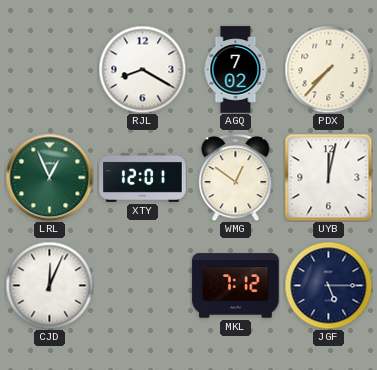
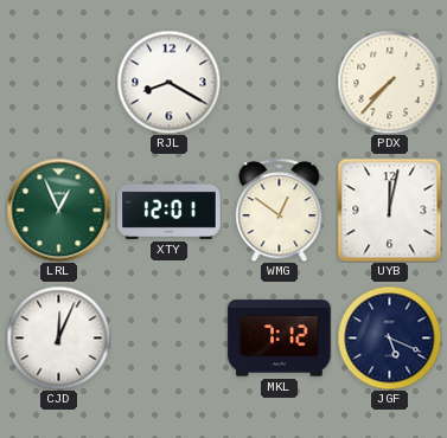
AGQ: 7:02 -> none (236, 70)
JGF: 5:15 -> 5:19 (389, 337)
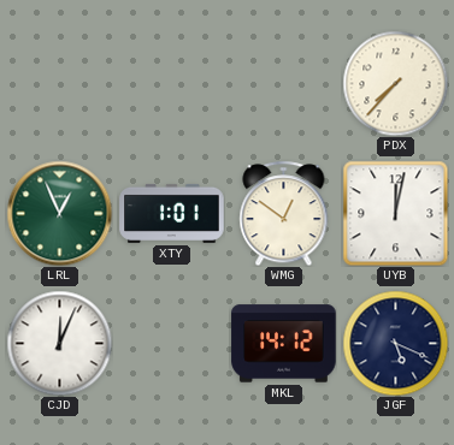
RJL: 8:20 -> none (168, 82)
XTY: 12:01 -> 1:01 (172, 213)
MKL: 7:12 -> 14:12 (284, 344)
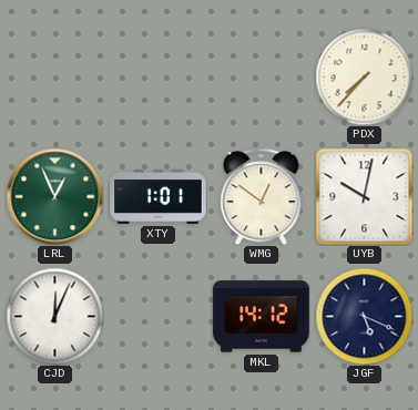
UYB: 12:02 -> 10:02 (364, 196)
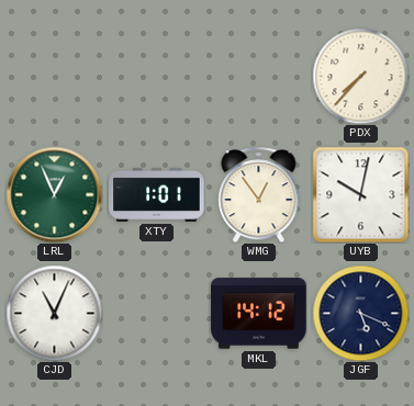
WMG: 12:51 -> 12:54 (259, 194)
CJD: 12:04 -> 11:04 (54, 313)
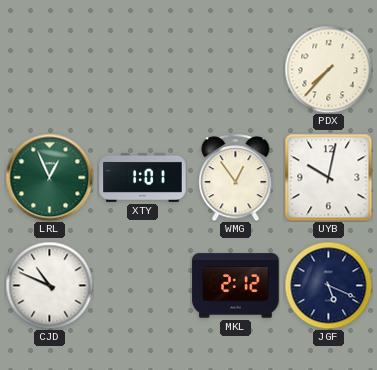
CJD: 11:04 -> 10:49 (49, 285)
MKL: 14:12 -> 2:12 (236, 286)
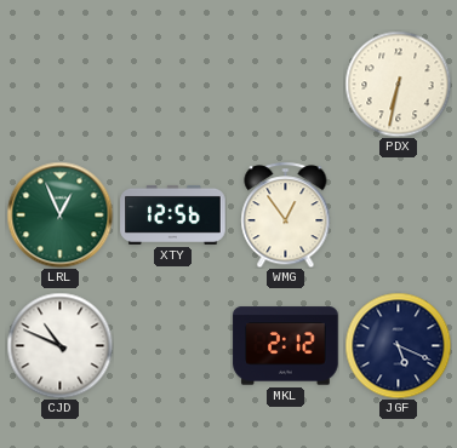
PDX: 7:37 -> 6:32 (398, 84)
XTY: 1:01 -> 12:56 (173, 214)
UYB: 10:02 -> none (328, 177)
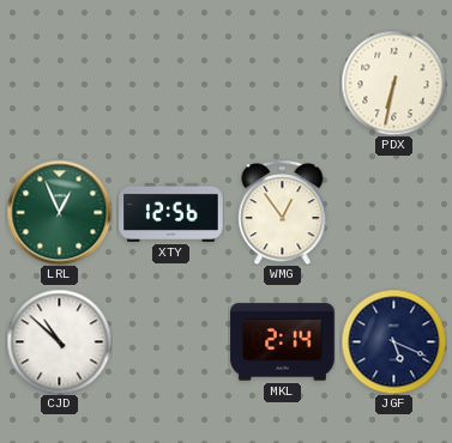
CJD: 10:49 -> 10:52 (59, 341)
MKL: 2:12 -> 2:14 (283, 342)
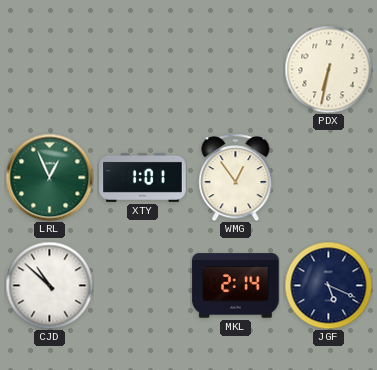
XTY: 12:56 -> 1:01 (143, 177)
